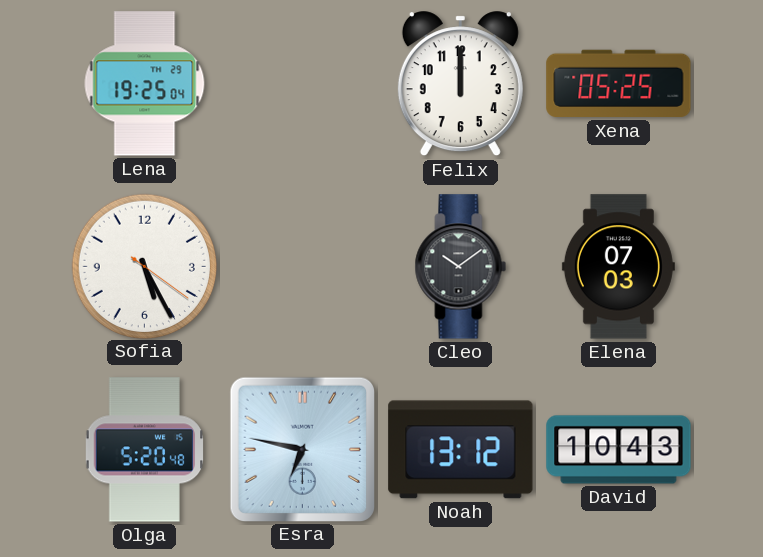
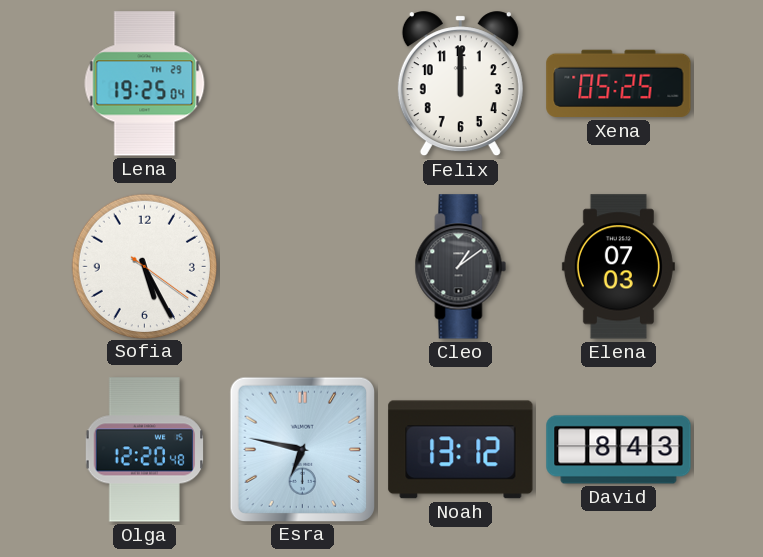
Cleo: 10:09 -> 1:09 (461, 267)
Olga: 5:20 -> 12:20 (144, 450)
David: 10:43 -> 8:43 (619, 450)
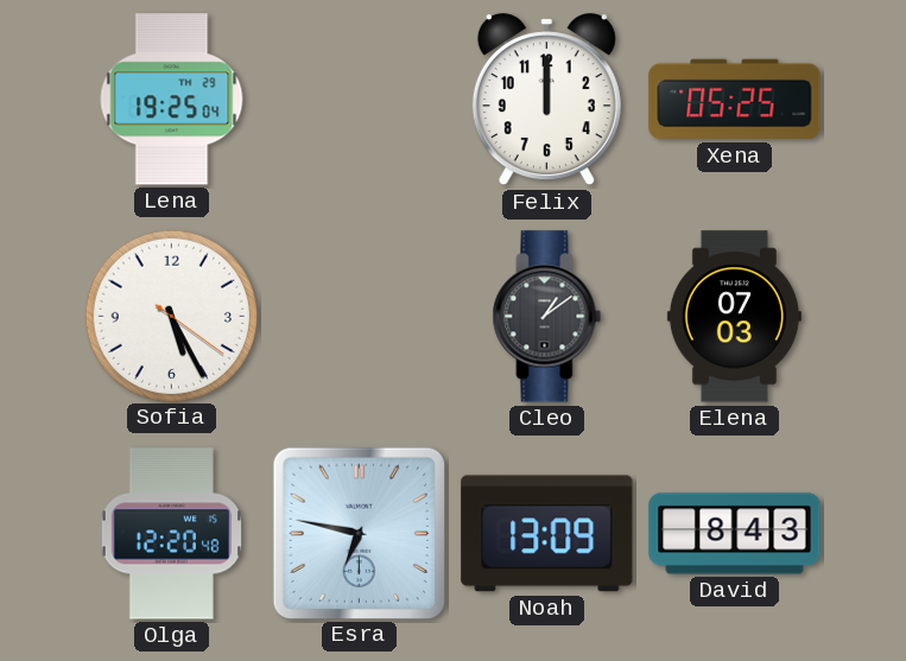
Noah: 13:12 -> 13:09 (547, 534)
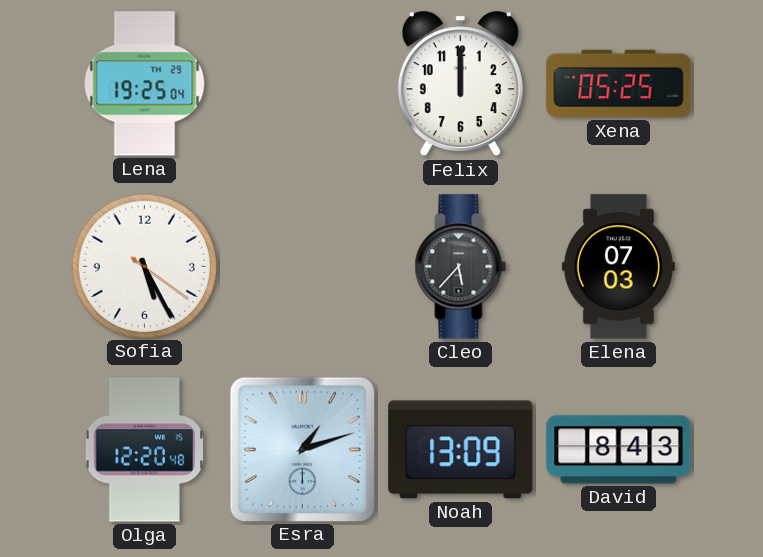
Cleo: 1:09 -> 5:37 (461, 267)
Esra: 6:47 -> 1:12 (302, 449)
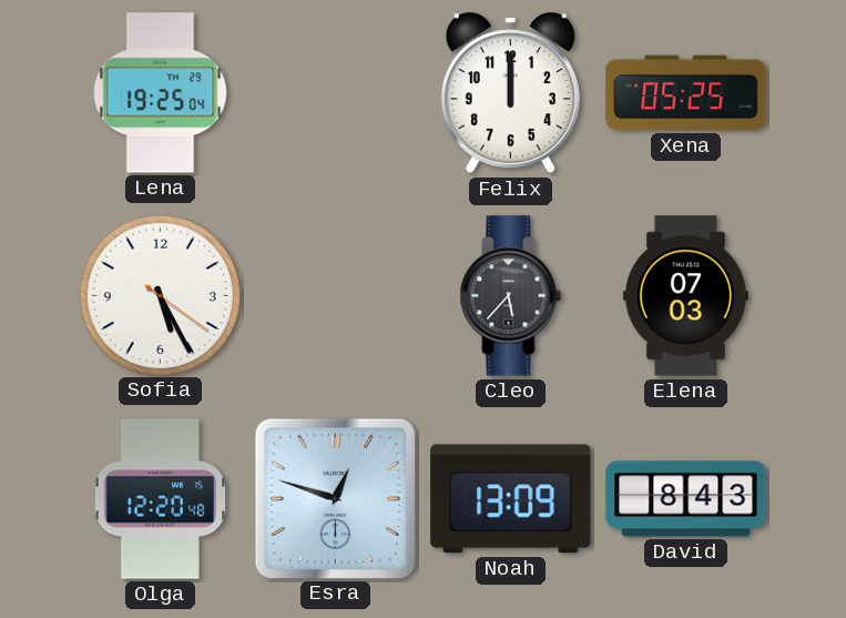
Esra: 1:12 -> 12:48 (335, 498)
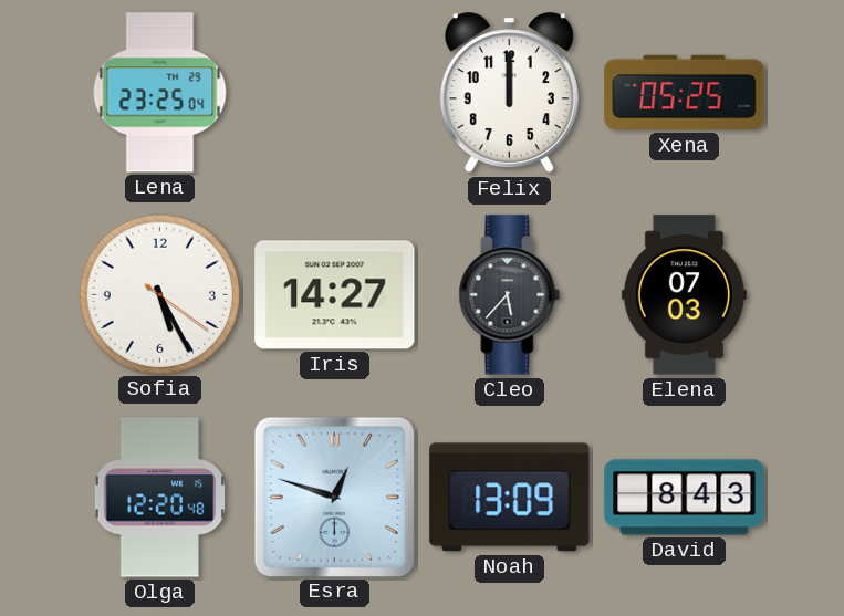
Lena: 19:25 -> 23:25 (160, 93)
Iris: none -> 14:27 (335, 295)
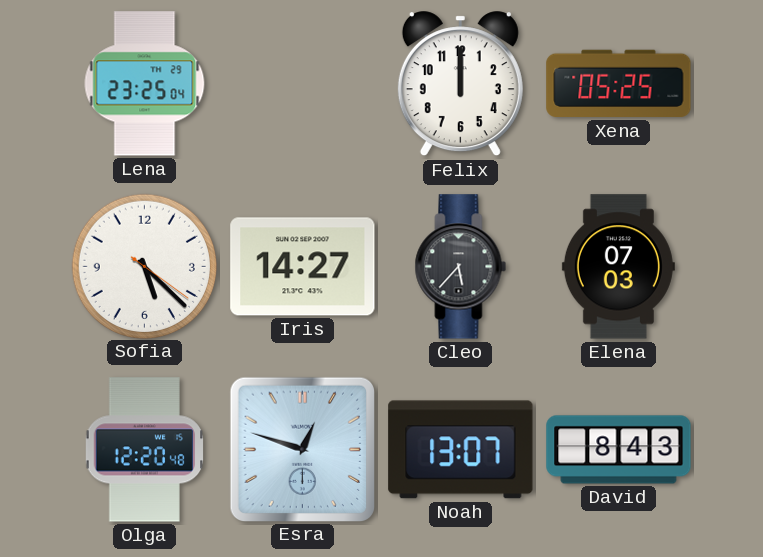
Sofia: 5:25 -> 5:22 (144, 266)
Noah: 13:09 -> 13:07 (461, 450)
